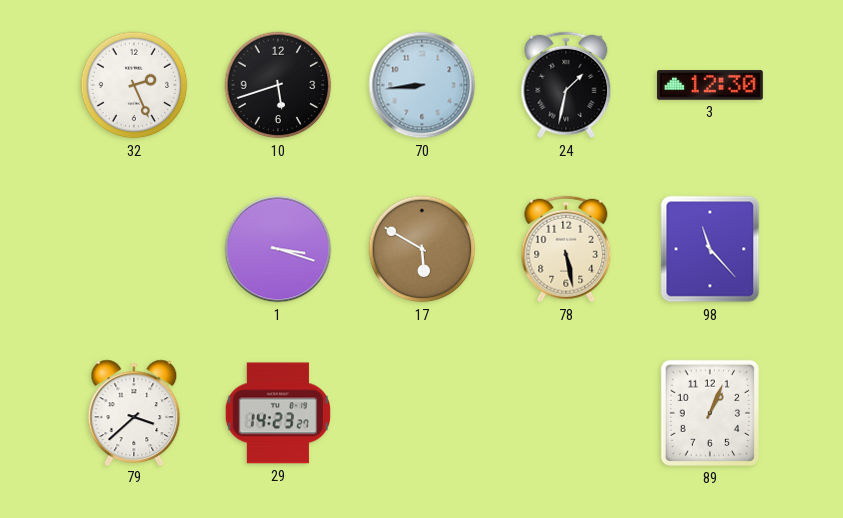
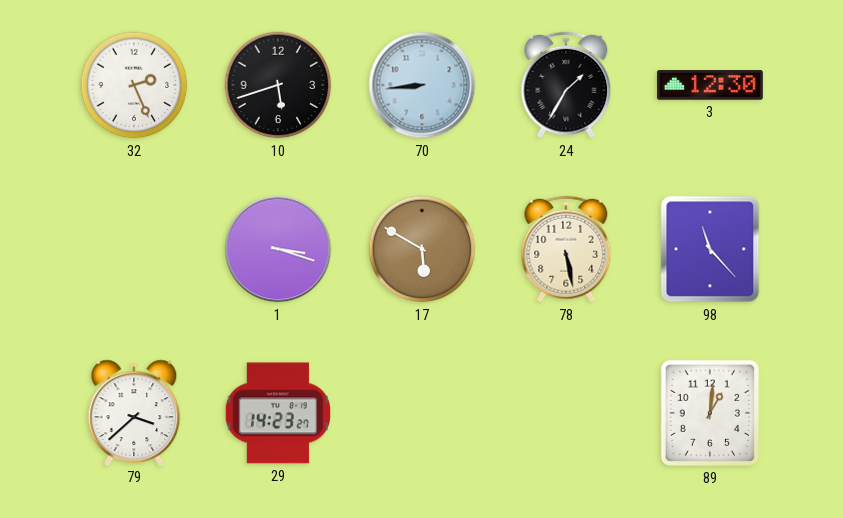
24: 1:32 -> 1:35 (566, 85)
89: 1:04 -> 1:01 (710, 413)
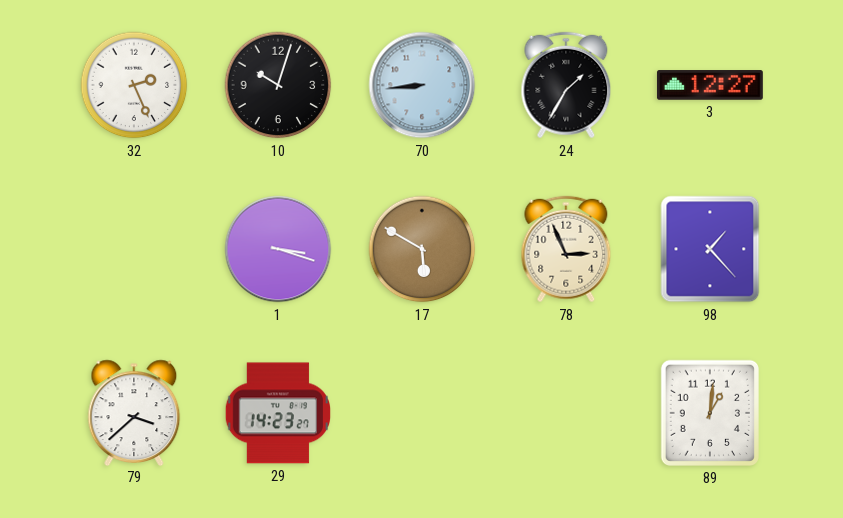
10: 5:42 -> 10:03 (278, 85)
3: 12:30 -> 12:27 (710, 85)
78: 5:28 -> 2:56 (566, 249)
98: 11:23 -> 1:23 (710, 249)
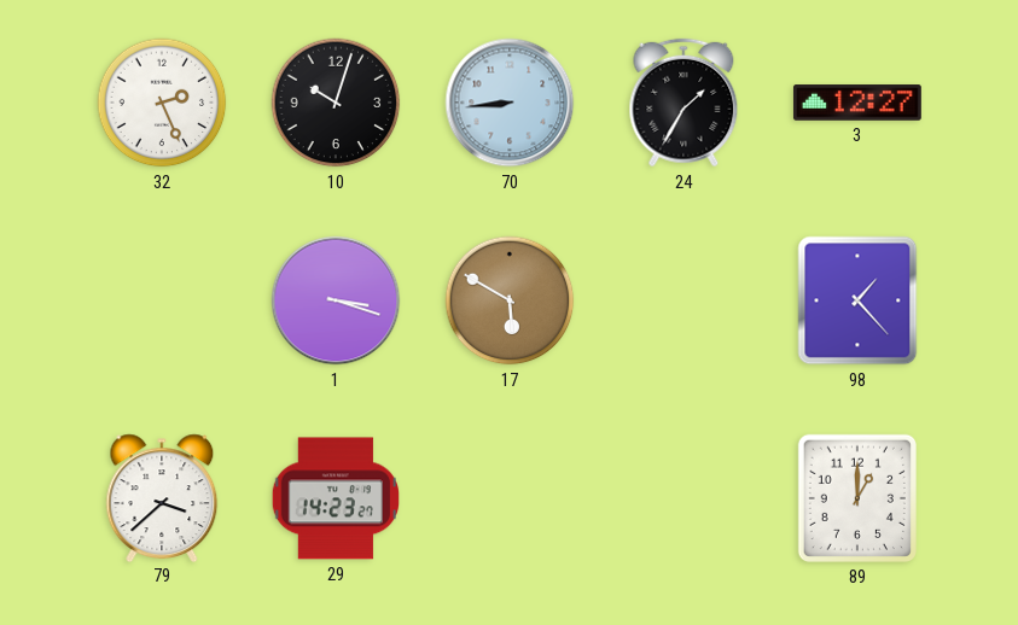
78: 2:56 -> none (566, 249)
89: 1:01 -> 1:00 (857, 498)
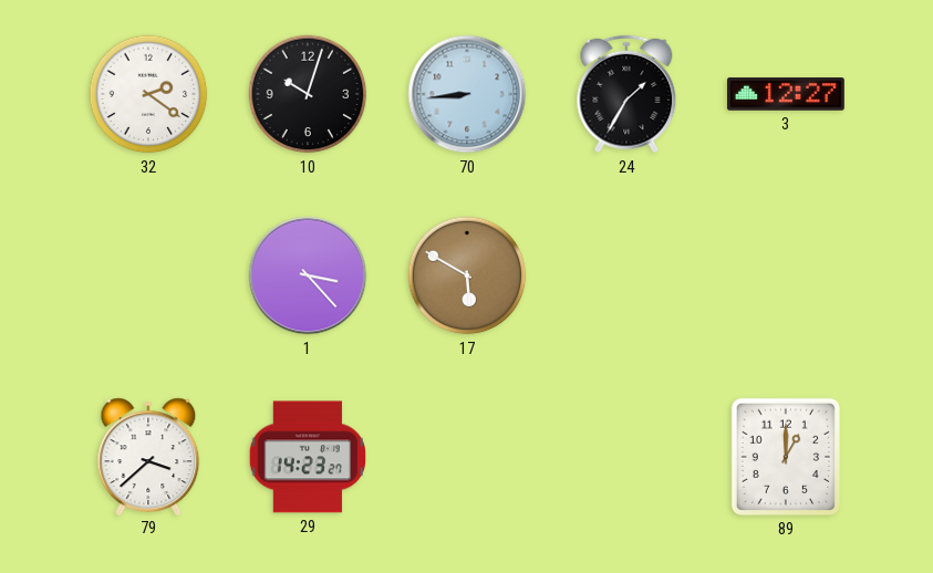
32: 2:26 -> 2:21 (148, 94)
1: 3:18 -> 3:23 (308, 275)
98: 1:23 -> none (857, 300)
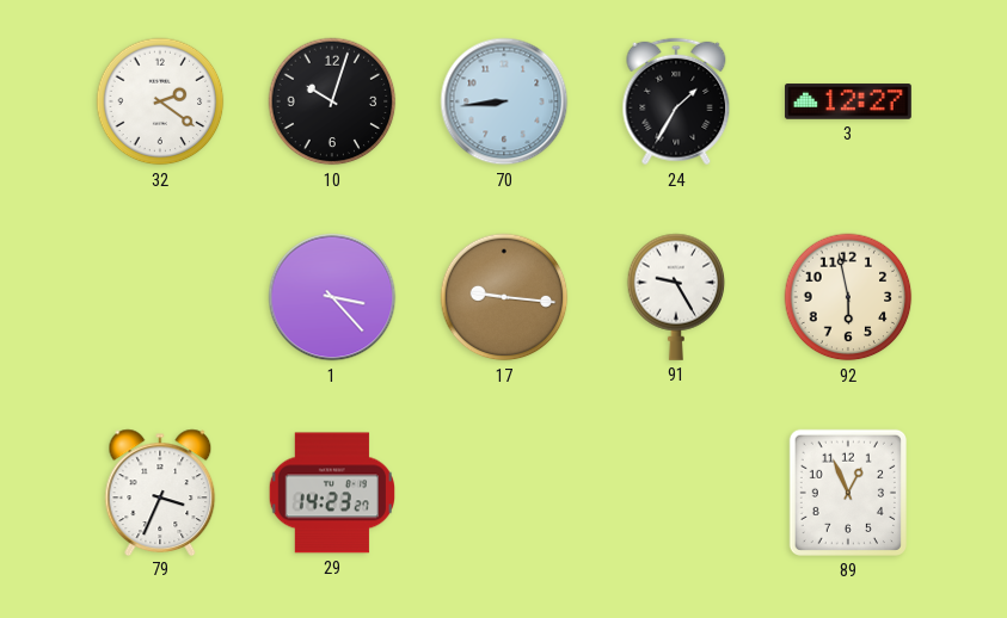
17: 5:50 -> 9:16 (504, 297)
91: none -> 9:25 (676, 297)
92: none -> 5:58 (848, 297)
79: 3:38 -> 3:34 (160, 492)
89: 1:00 -> 12:56 (848, 493)
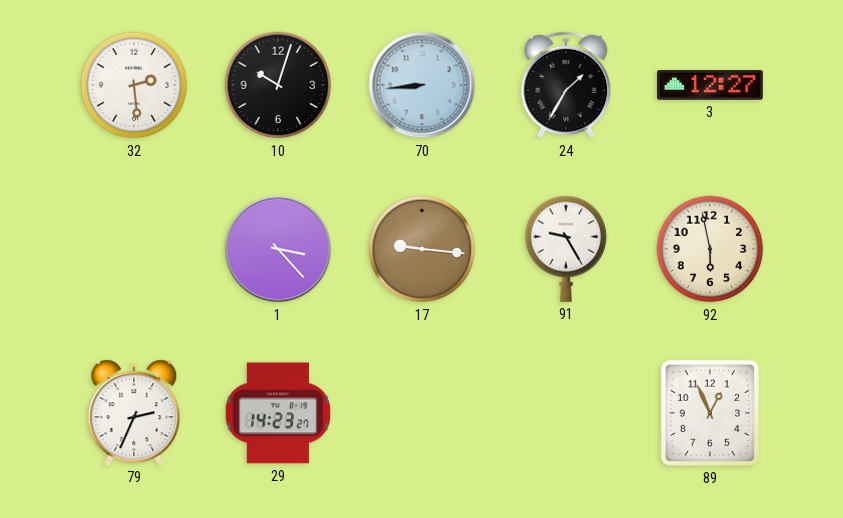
32: 2:21 -> 2:29 (134, 85)
79: 3:34 -> 2:34 (134, 412)
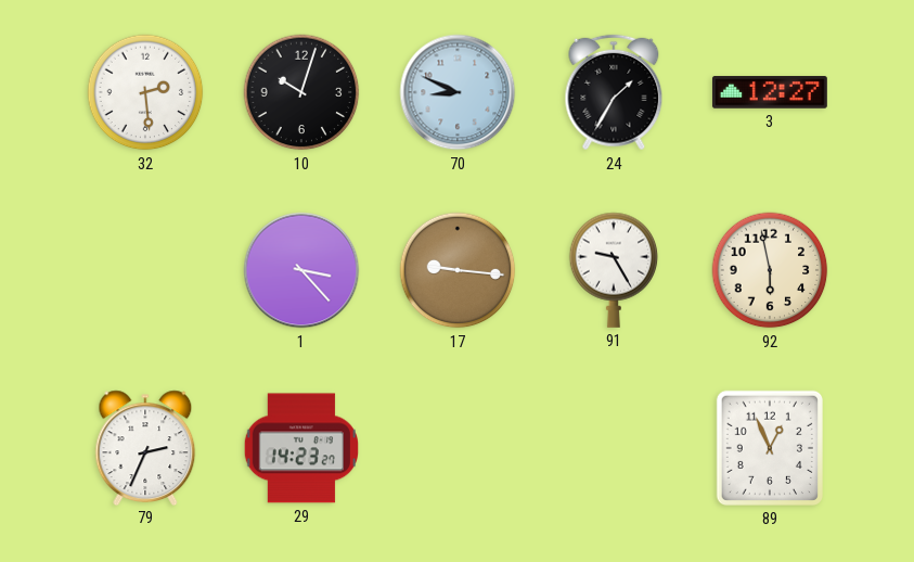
70: 8:44 -> 8:49 (458, 92)
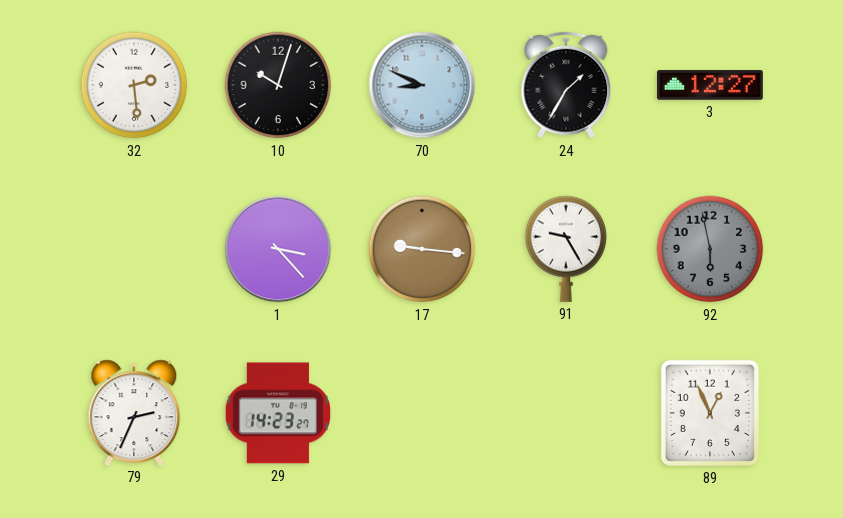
92 dial: cream -> grey (710, 249)
